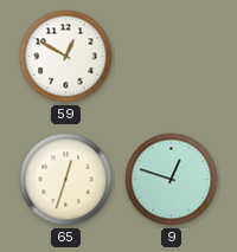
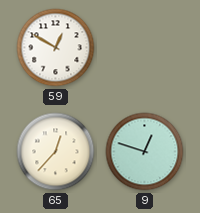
65: 12:33 -> 12:37 (56, 152)
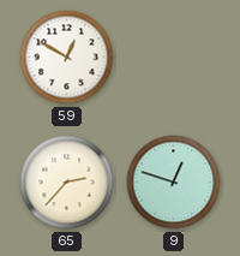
65: 12:37 -> 2:37 (67, 183)
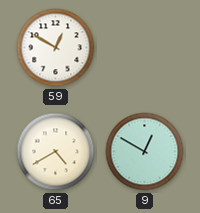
65: 2:37 -> 4:40 (56, 152)
9: 12:48 -> 12:50 (145, 152)
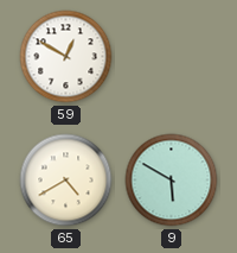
9: 12:50 -> 5:50 (172, 181)
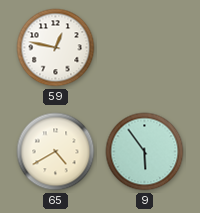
59: 12:50 -> 12:47 (56, 48)
9: 5:50 -> 5:54 (145, 152)
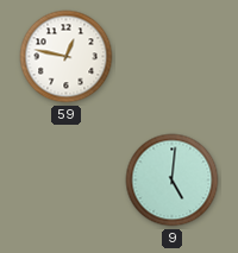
65: 4:40 -> none (56, 152)
9: 5:54 -> 5:01 (173, 181)
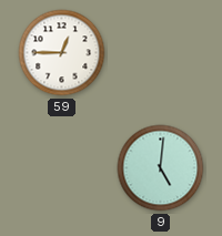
59: 12:47 -> 12:45 (62, 53)
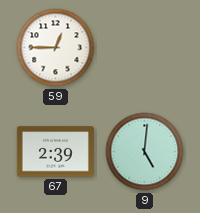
67: none -> 2:39 (55, 152)
